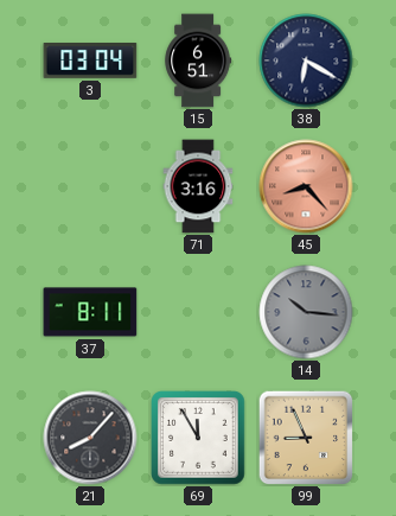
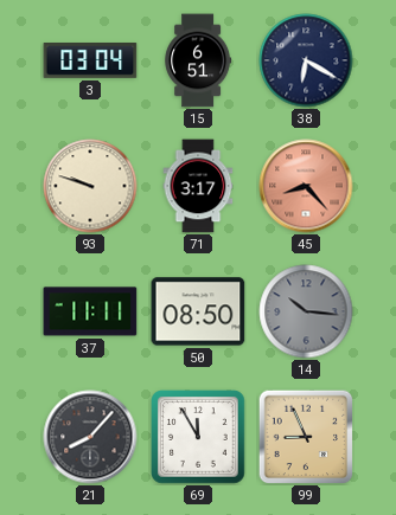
93: none -> 9:48 (90, 186)
71: 3:16 -> 3:17 (198, 186)
37: 8:11 -> 11:11 (90, 311)
50: none -> 08:50 (198, 311)
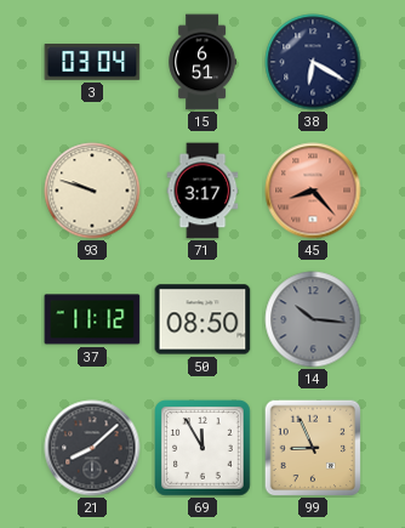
37: 11:11 -> 11:12 (92, 319)
21: 8:07 -> 8:08 (92, 448)
